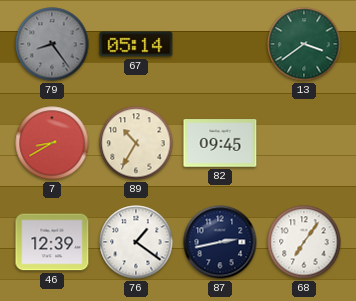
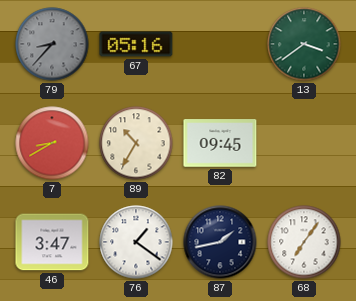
79: 8:24 -> 8:37 (52, 44)
67: 05:14 -> 05:16 (136, 44)
46: 12:39 -> 3:47 (52, 242)
87: 2:43 -> 1:43 (220, 242)
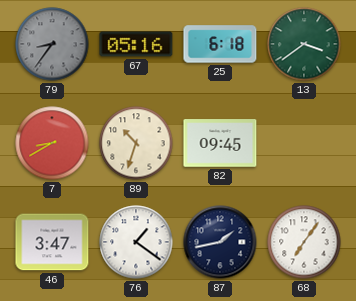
79: 8:37 -> 8:36 (52, 44)
25: none -> 6:18 (220, 44)
89: 10:35 -> 10:33 (136, 143)
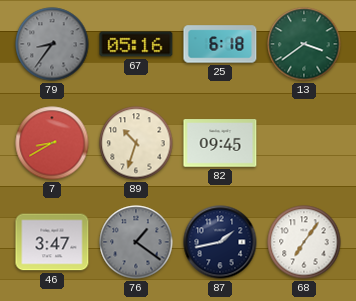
76 dial: white -> grey (136, 242)
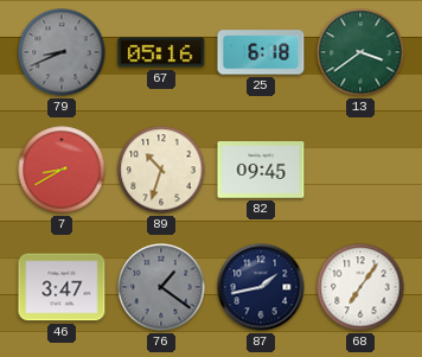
79: 8:36 -> 8:41 (62, 52)
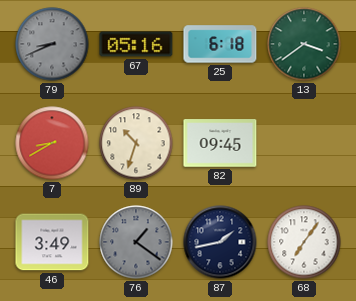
46: 3:47 -> 3:49 (52, 242)
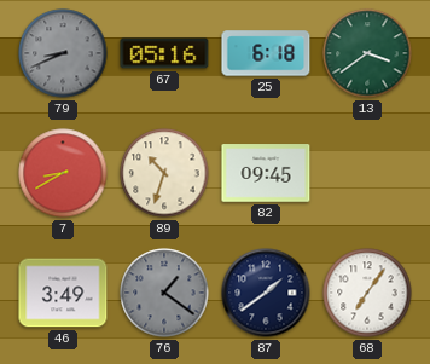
87: 1:43 -> 1:39 (266, 293)
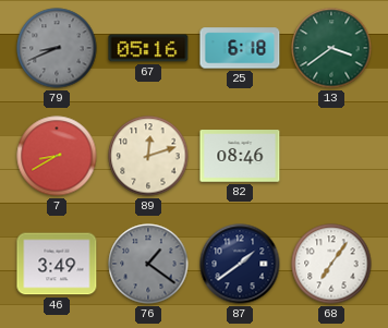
89: 10:33 -> 12:12 (148, 156)
82: 09:45 -> 08:46 (240, 156)
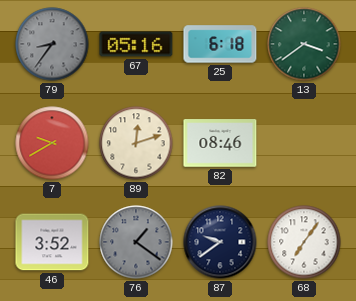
79: 8:41 -> 8:36 (52, 44)
7: 8:40 -> 9:40 (52, 143)
46: 3:49 -> 3:52 (52, 242)
87: 1:39 -> 9:39 (220, 242)
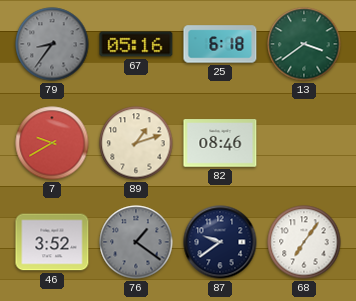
89: 12:12 -> 1:12 (136, 143)
